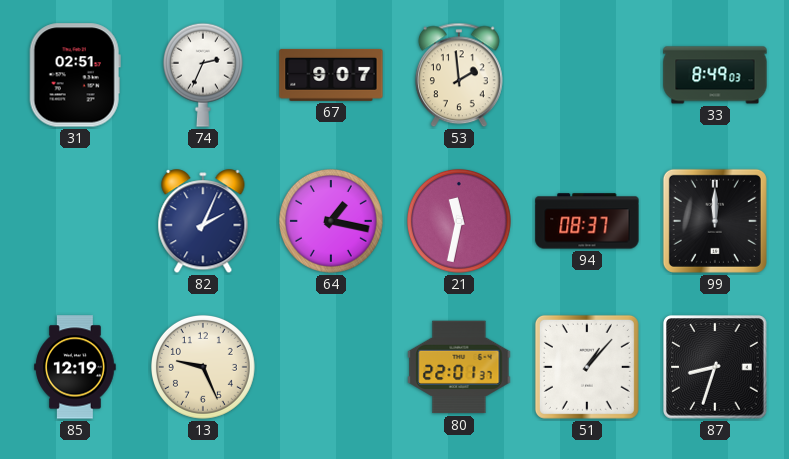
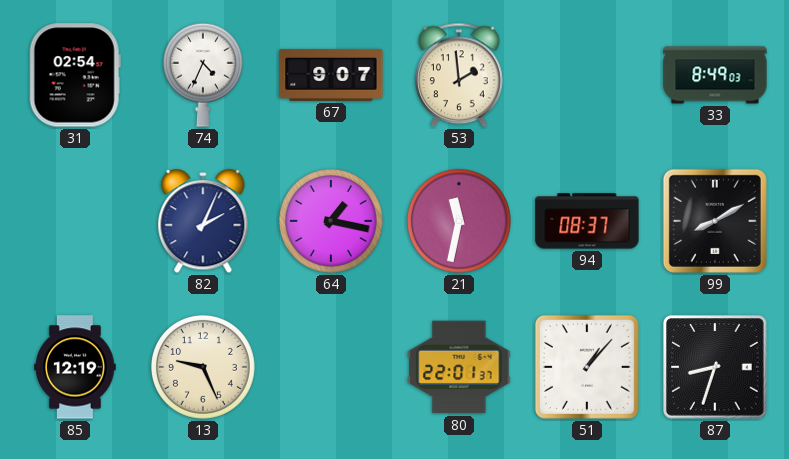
31: 02:51 -> 02:54 (75, 75)
74: 2:34 -> 4:34 (203, 75)
99: 12:00 -> 8:10 (715, 221)
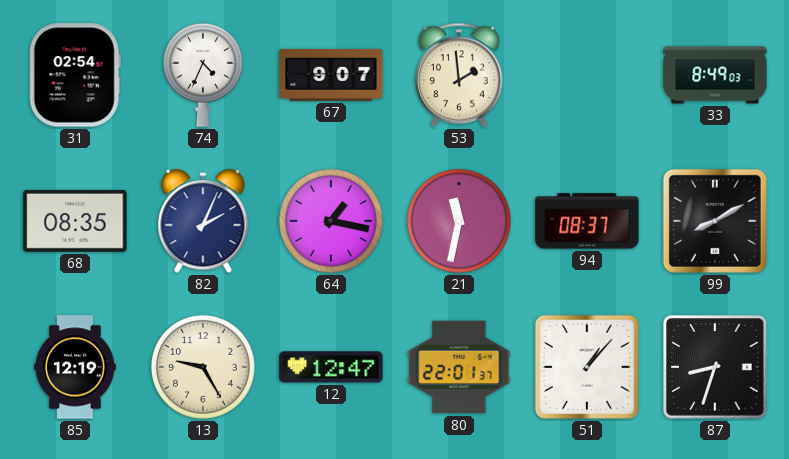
68: none -> 08:35 (75, 221)
13: 9:26 -> 9:25 (203, 367)
12: none -> 12:47 (331, 367)
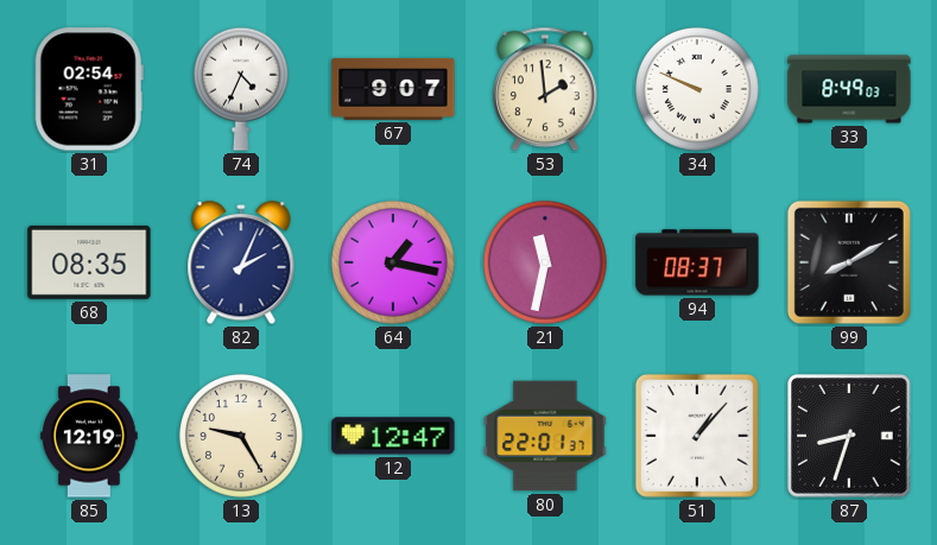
34: none -> 9:49 (697, 89)
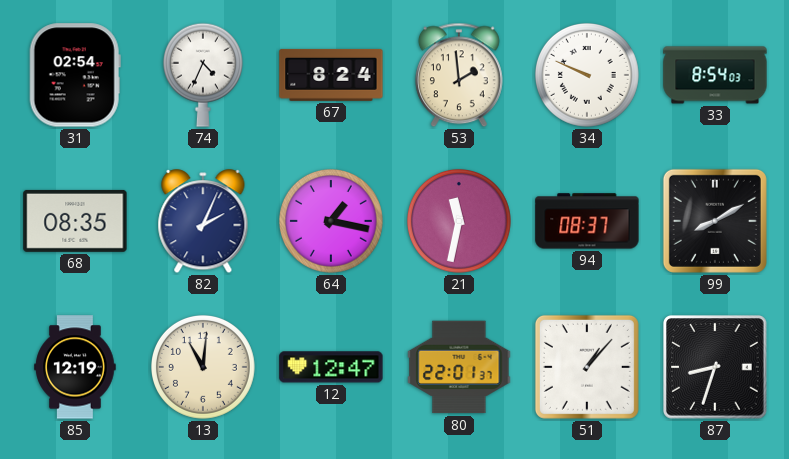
67: 9:07 -> 8:24 (331, 75)
33: 8:49 -> 8:54 (715, 75)
13: 9:25 -> 11:01 (203, 367)
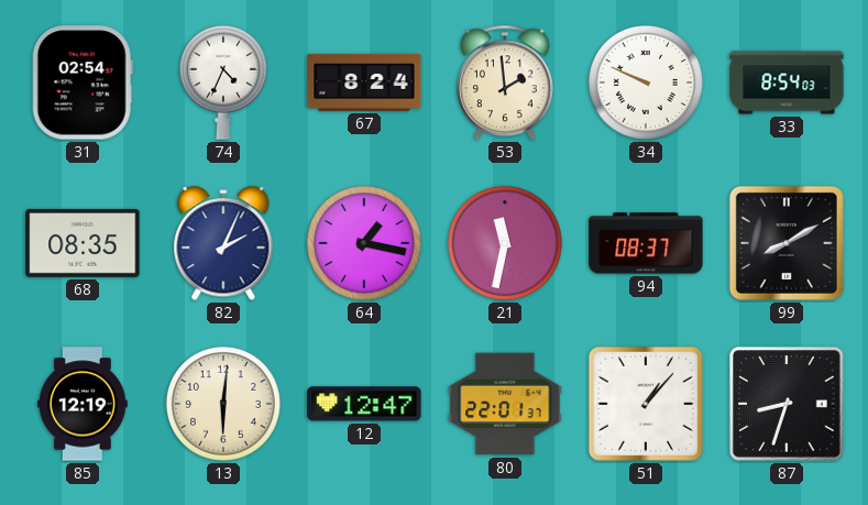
13: 11:01 -> 6:01 (223, 404)
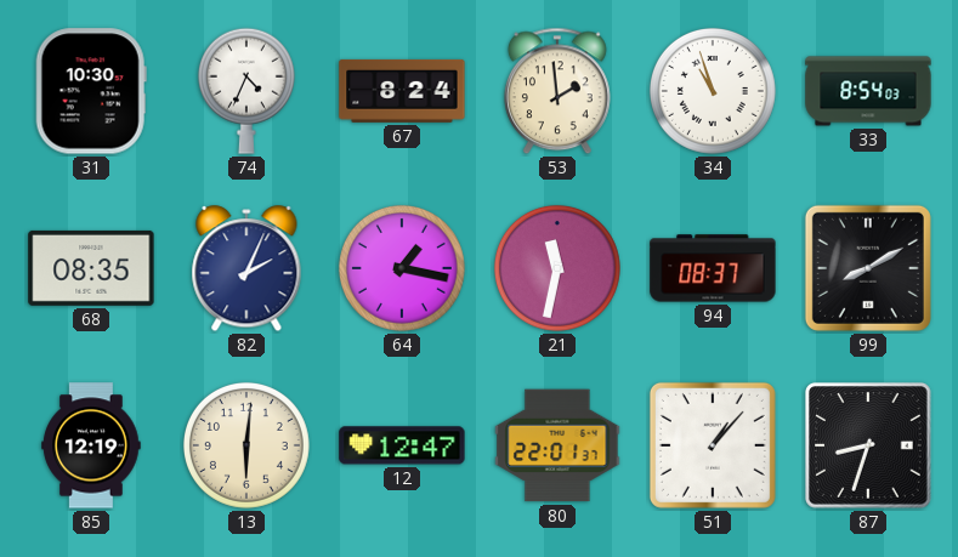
31: 02:54 -> 10:30 (91, 91)
34: 9:49 -> 10:57 (713, 91)
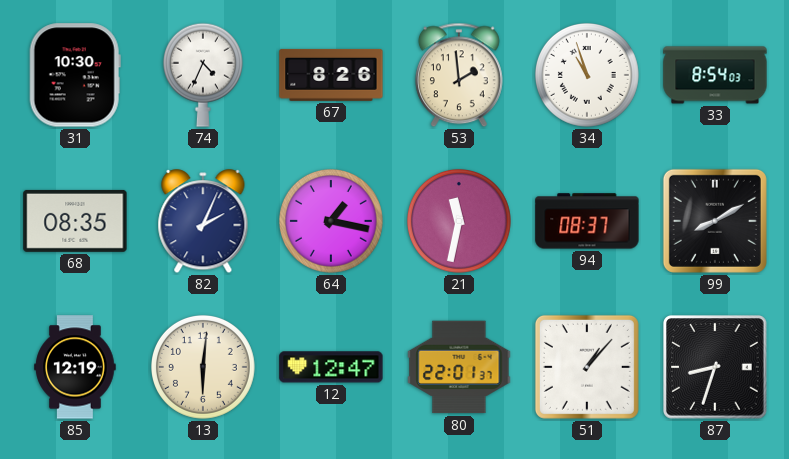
67: 8:24 -> 8:26 (331, 75)
